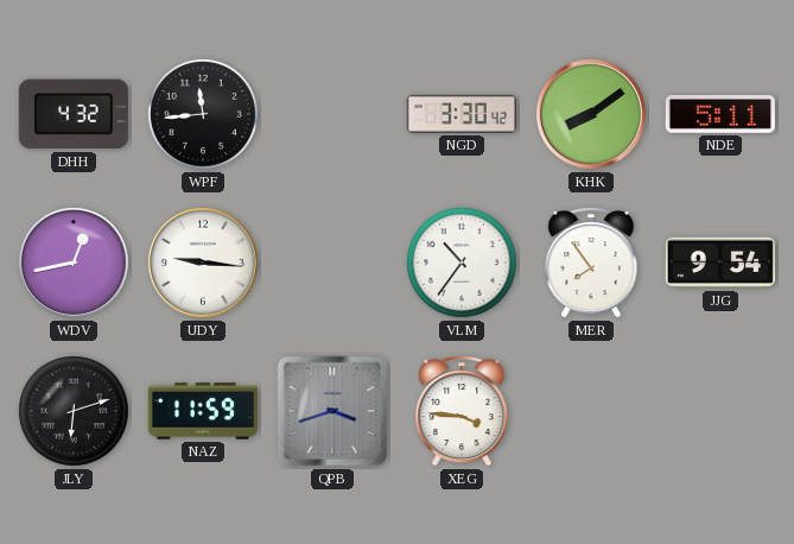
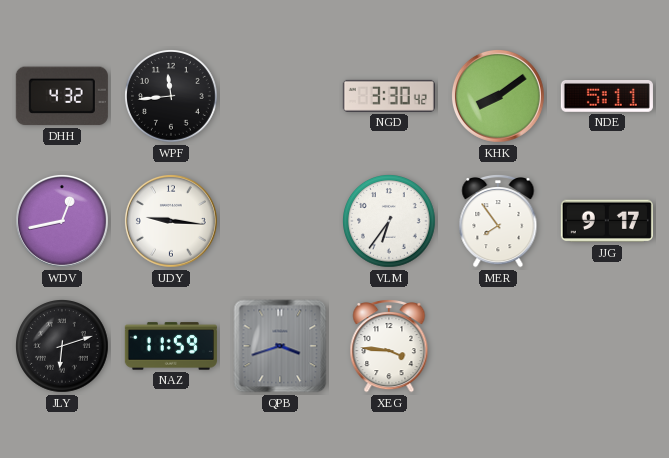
VLM: 10:36 -> 6:36 (390, 222)
JJG: 9:54 -> 9:17 (607, 221)
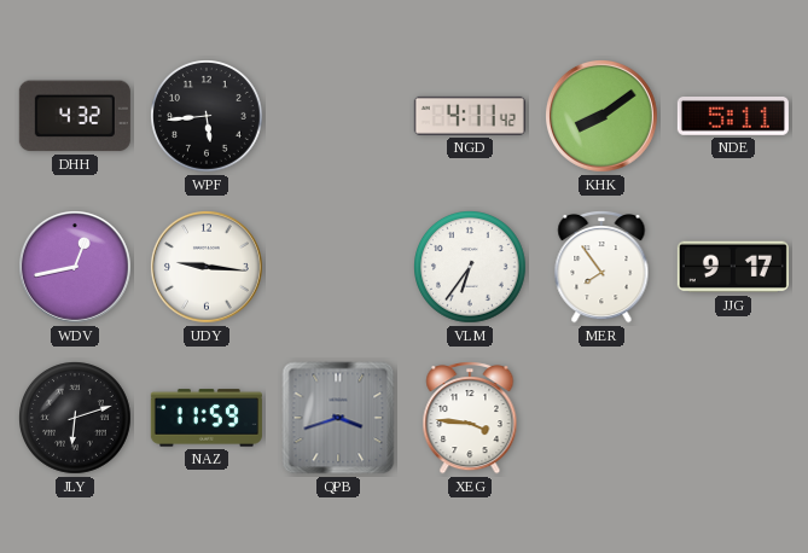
WPF: 11:44 -> 5:44 (208, 117)
NGD: 3:30 -> 4:11 (470, 116)
